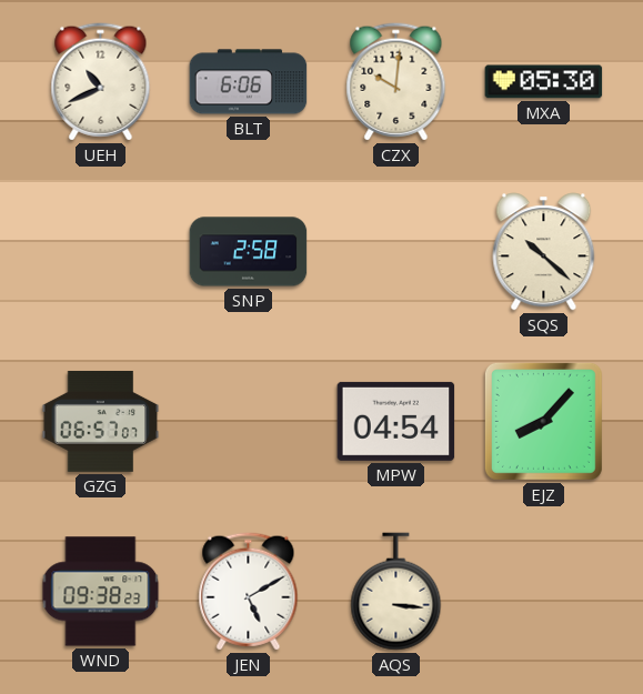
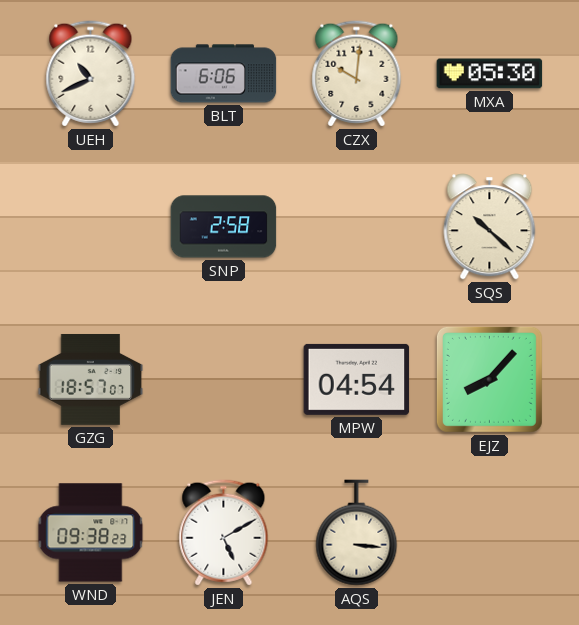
GZG: 06:57 -> 18:57 (91, 379)
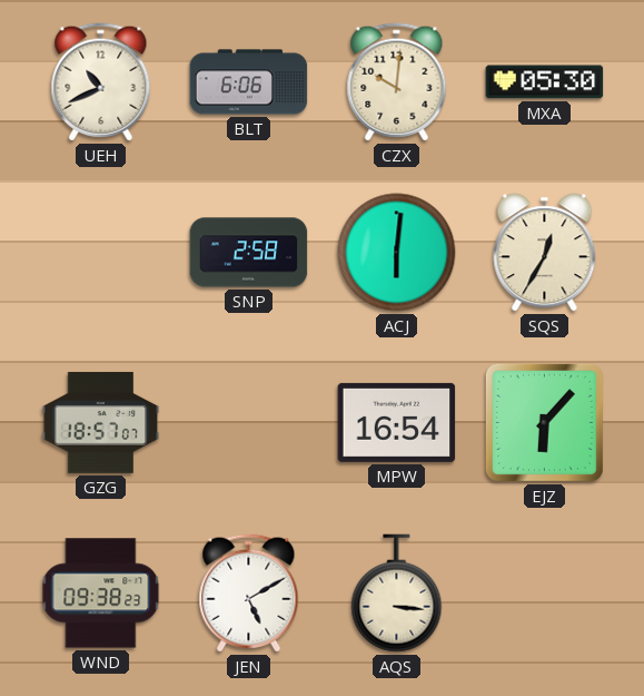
ACJ: none -> 6:01 (397, 253)
SQS: 10:22 -> 12:35 (545, 253)
MPW: 04:54 -> 16:54 (397, 422)
EJZ: 8:07 -> 6:07 (544, 422)
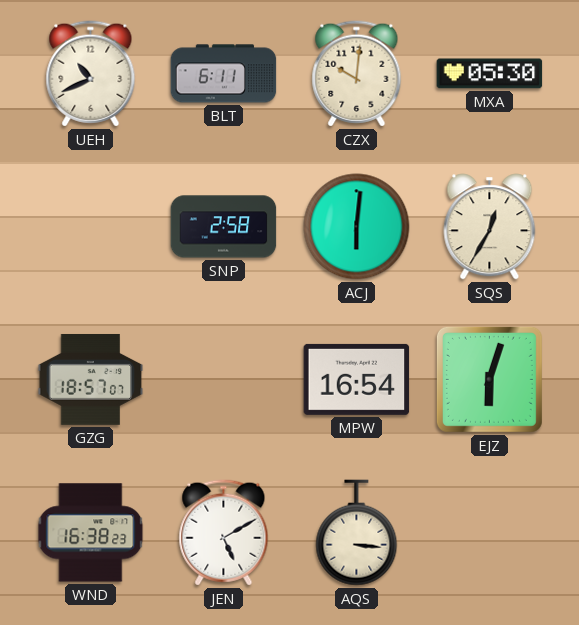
BLT: 6:06 -> 6:11 (224, 74)
EJZ: 6:07 -> 6:03 (489, 379)
WND: 09:38 -> 16:38 (91, 533)
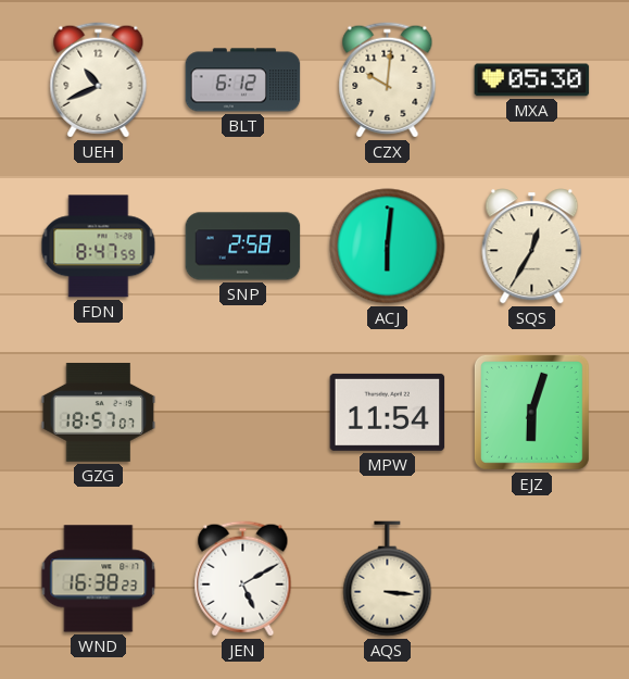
BLT: 6:11 -> 6:12 (243, 80)
FDN: none -> 8:47 (99, 247)
MPW: 16:54 -> 11:54 (388, 412)
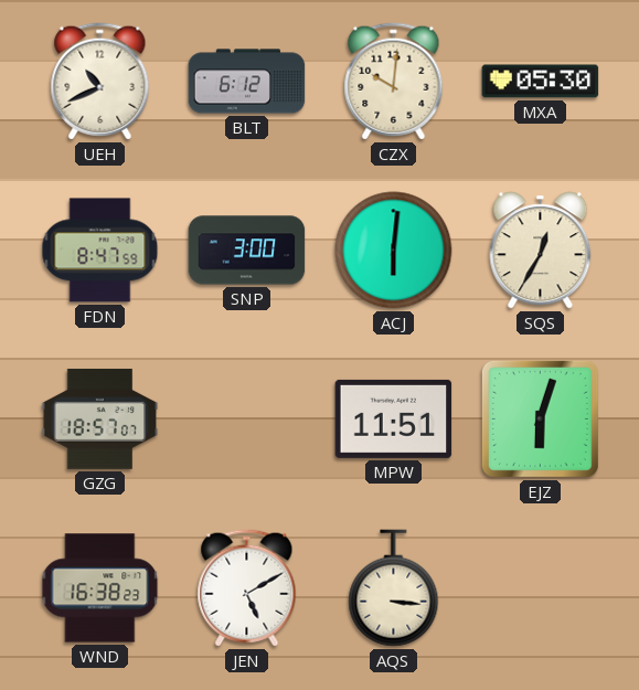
SNP: 2:58 -> 3:00 (247, 251)
MPW: 11:54 -> 11:51 (394, 418)
